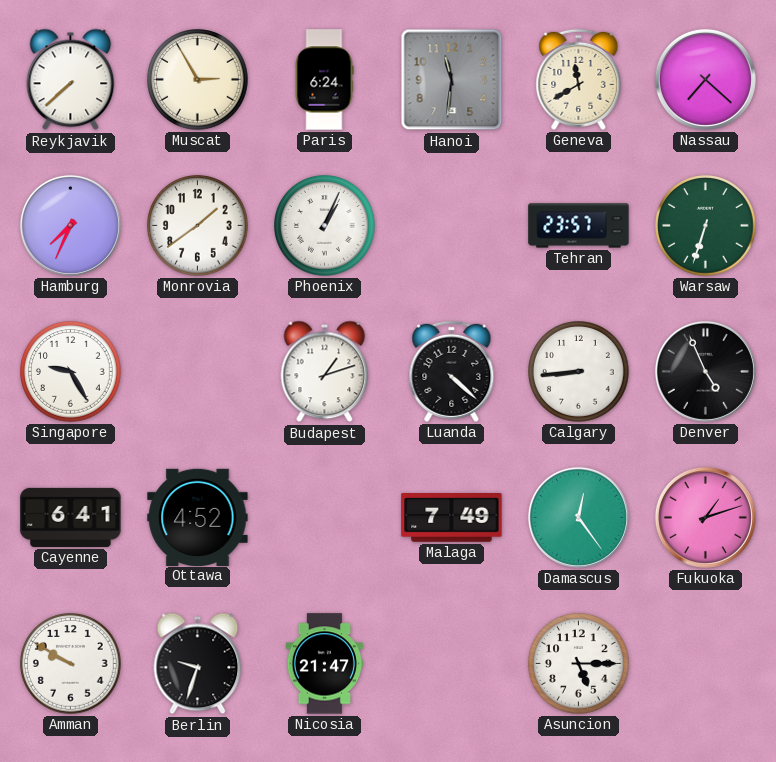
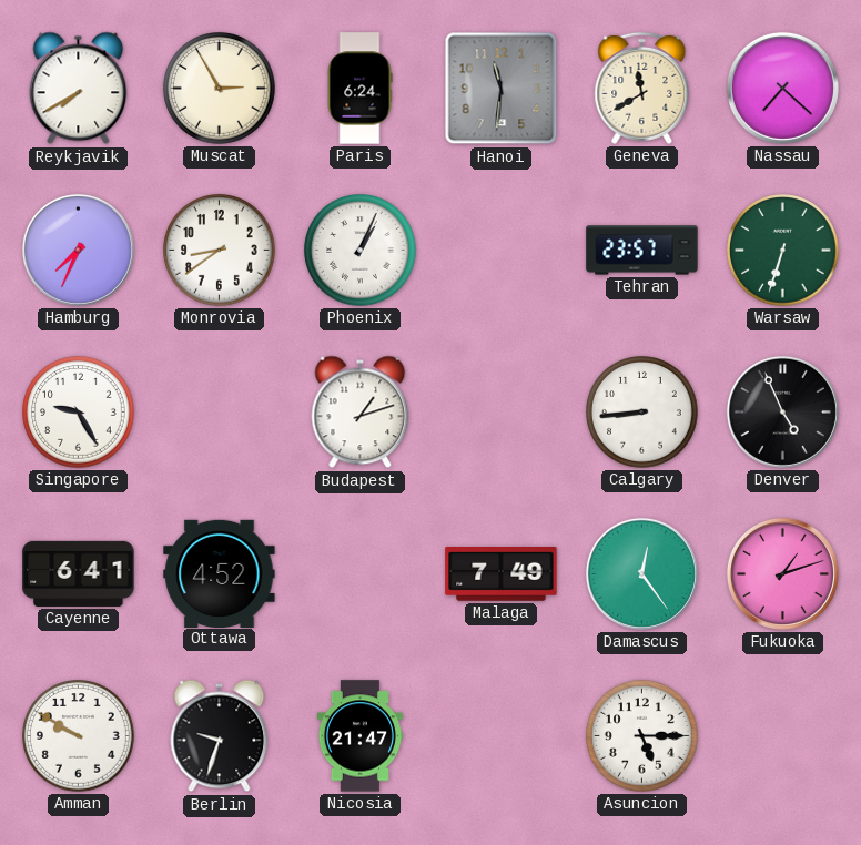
Reykjavik: 7:38 -> 7:40 (79, 89)
Monrovia: 1:39 -> 8:39 (220, 251)
Luanda: 4:22 -> none (452, 371)
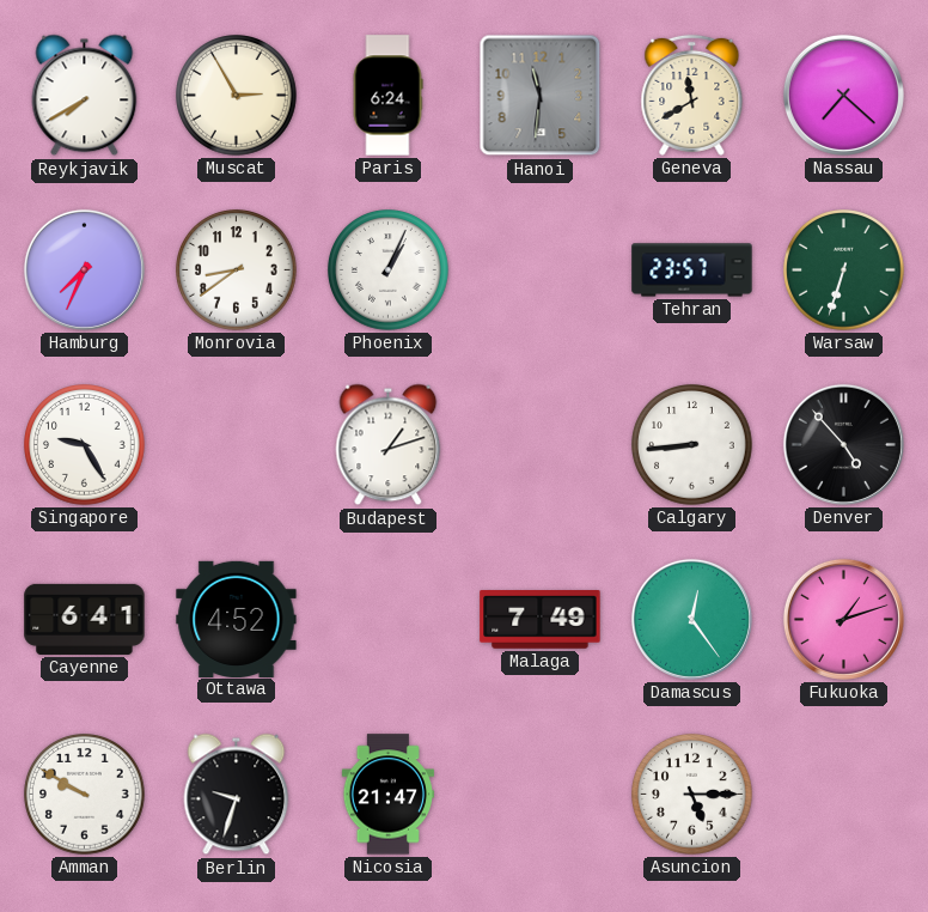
Denver: 4:56 -> 4:53 (843, 444)
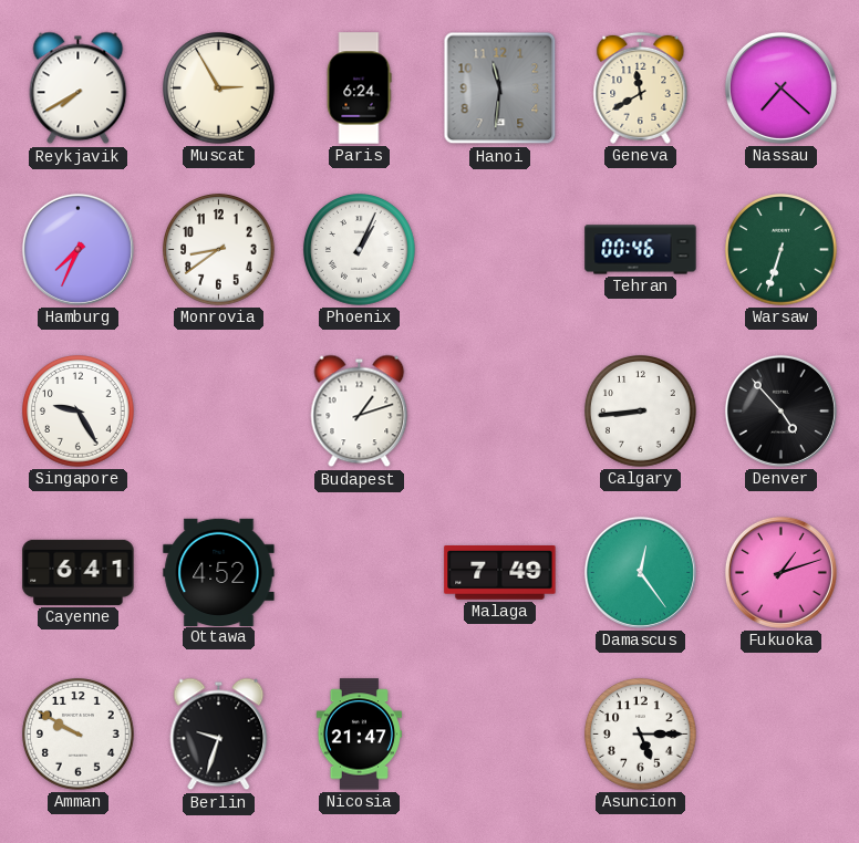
Tehran: 23:57 -> 00:46 (641, 250)
